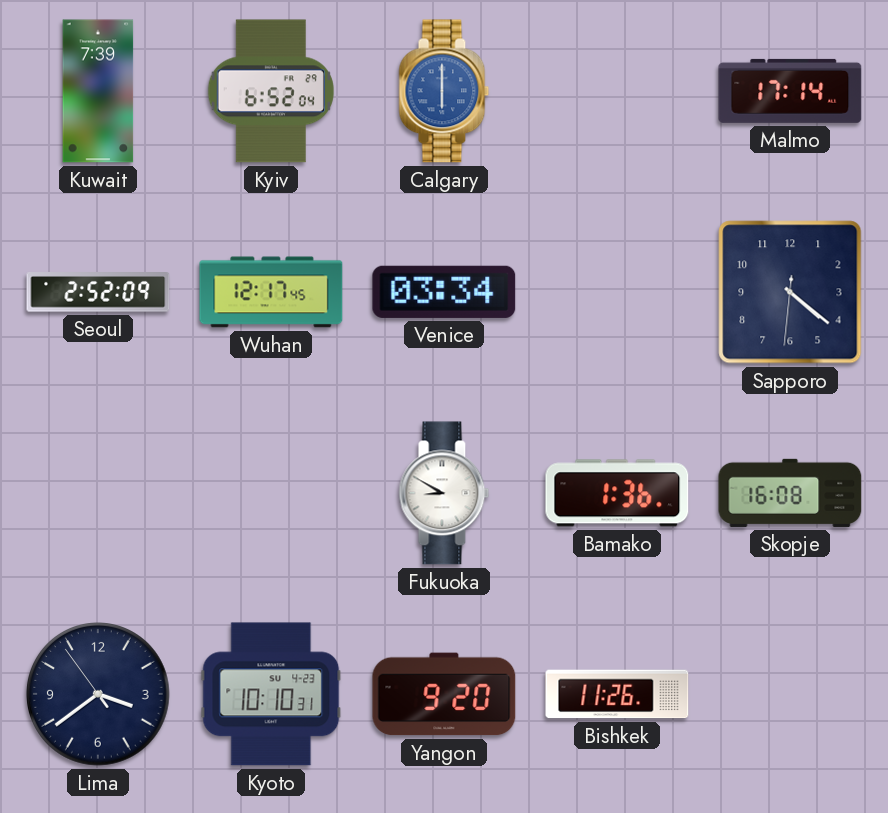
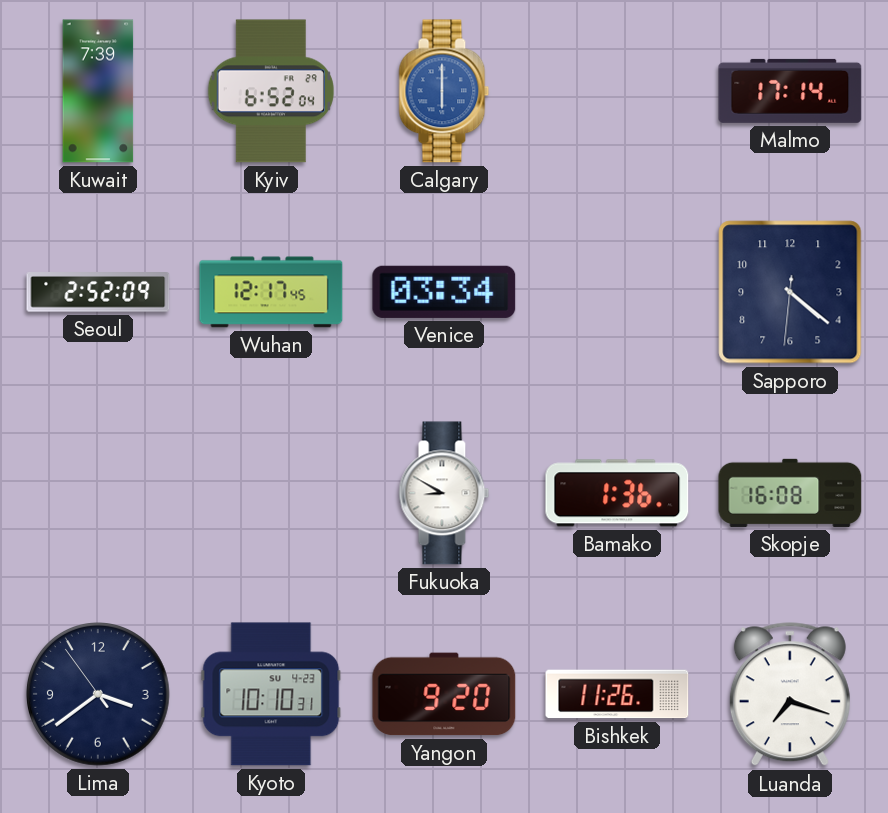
Luanda: none -> 7:18 (790, 695)
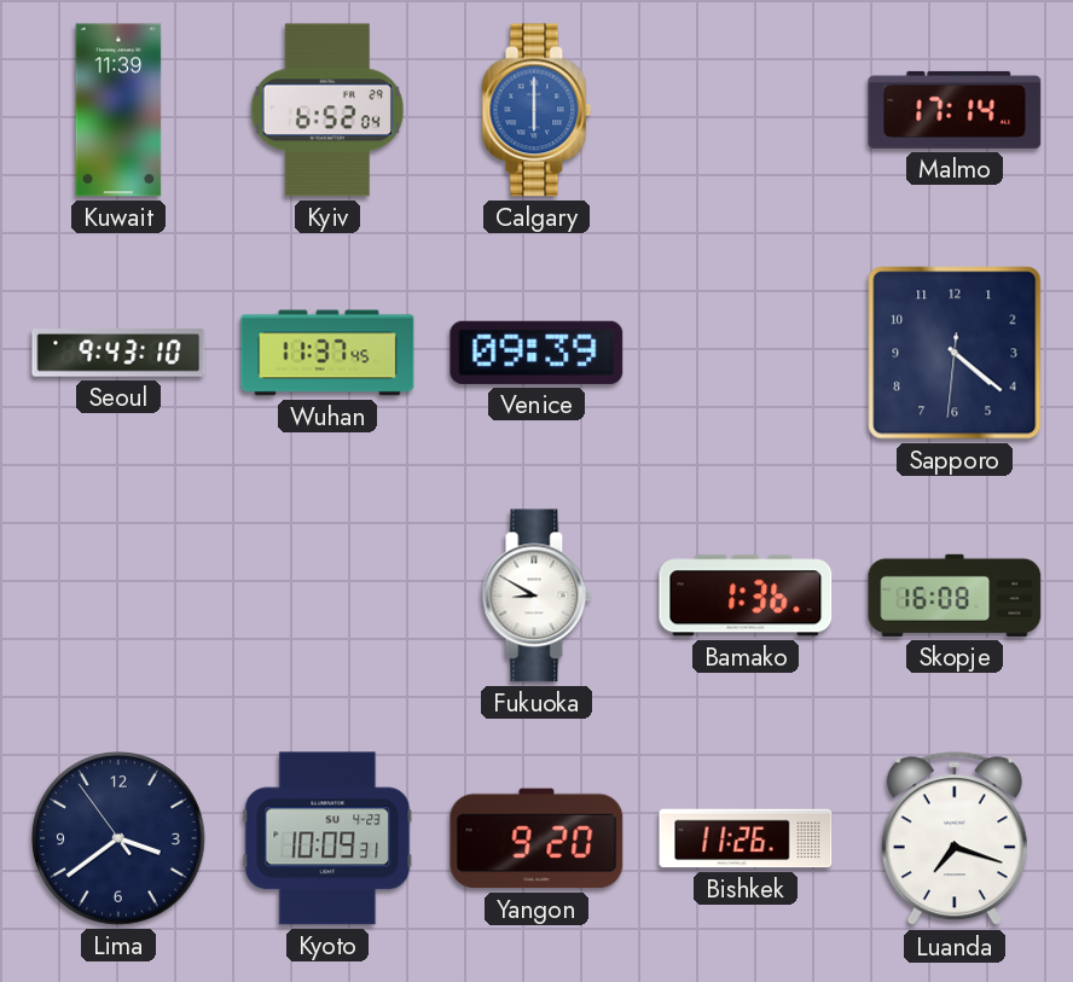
Kuwait: 7:39 -> 11:39 (118, 110)
Seoul: 2:52 -> 9:43 (118, 353)
Wuhan: 12:17 -> 11:37 (327, 353)
Venice: 03:34 -> 09:39 (536, 353)
Kyoto: 10:10 -> 10:09 (327, 838)
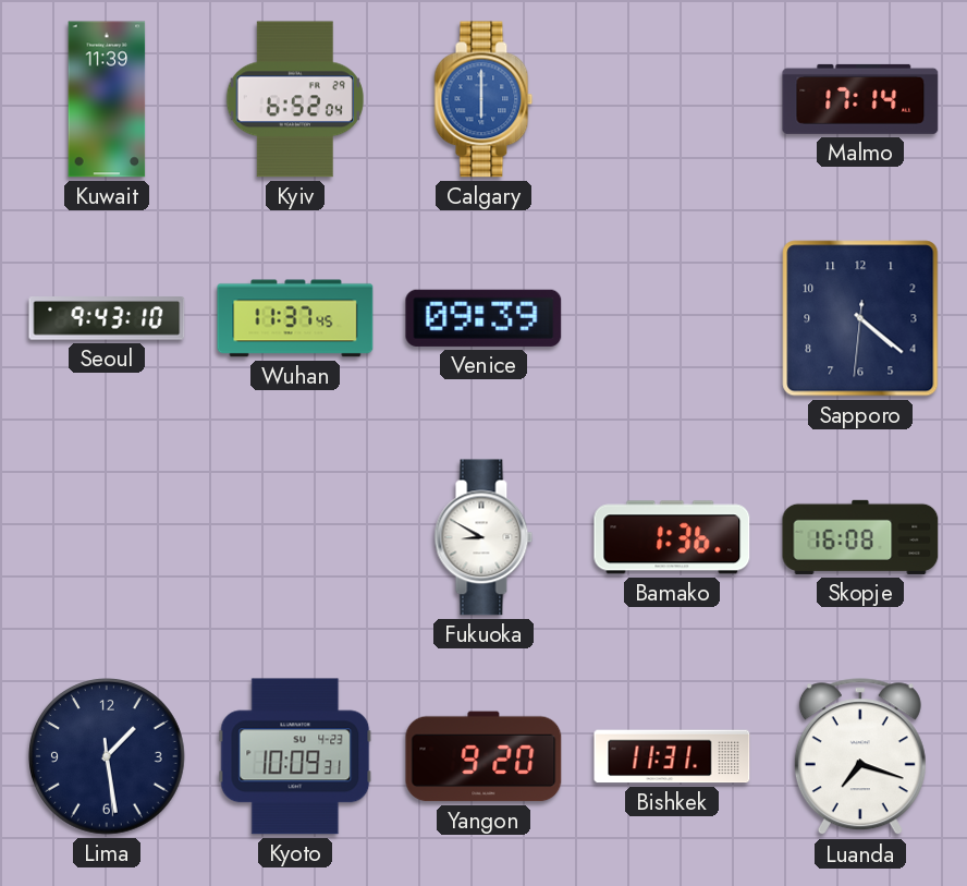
Lima: 3:38 -> 1:28 (107, 756)
Bishkek: 11:26 -> 11:31 (672, 756)
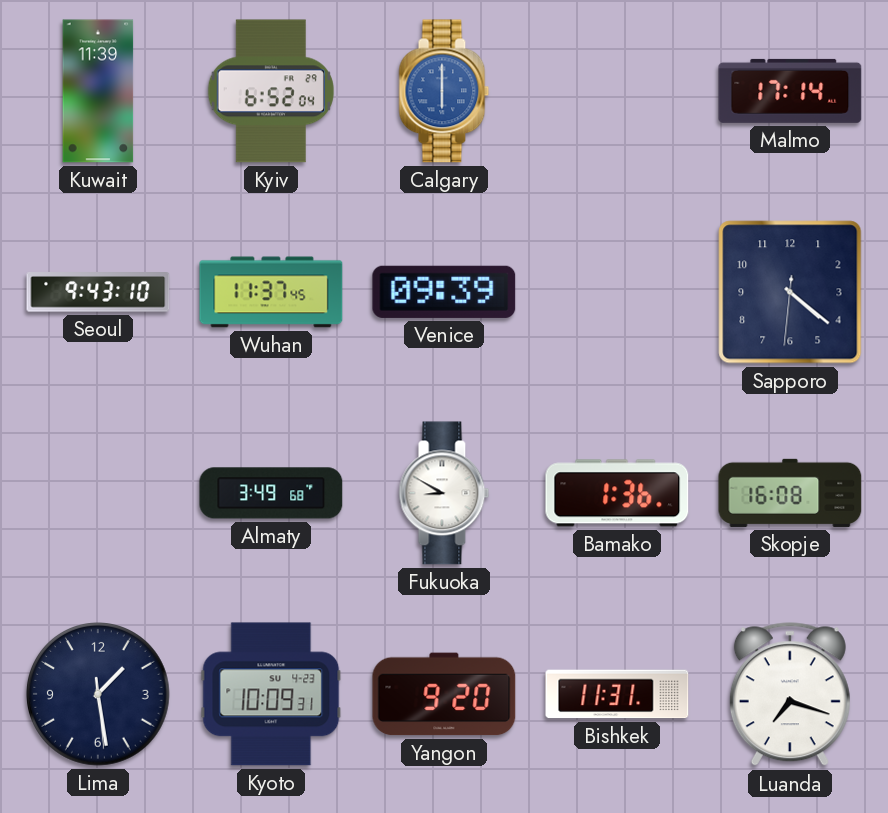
Almaty: none -> 3:49 (271, 493)
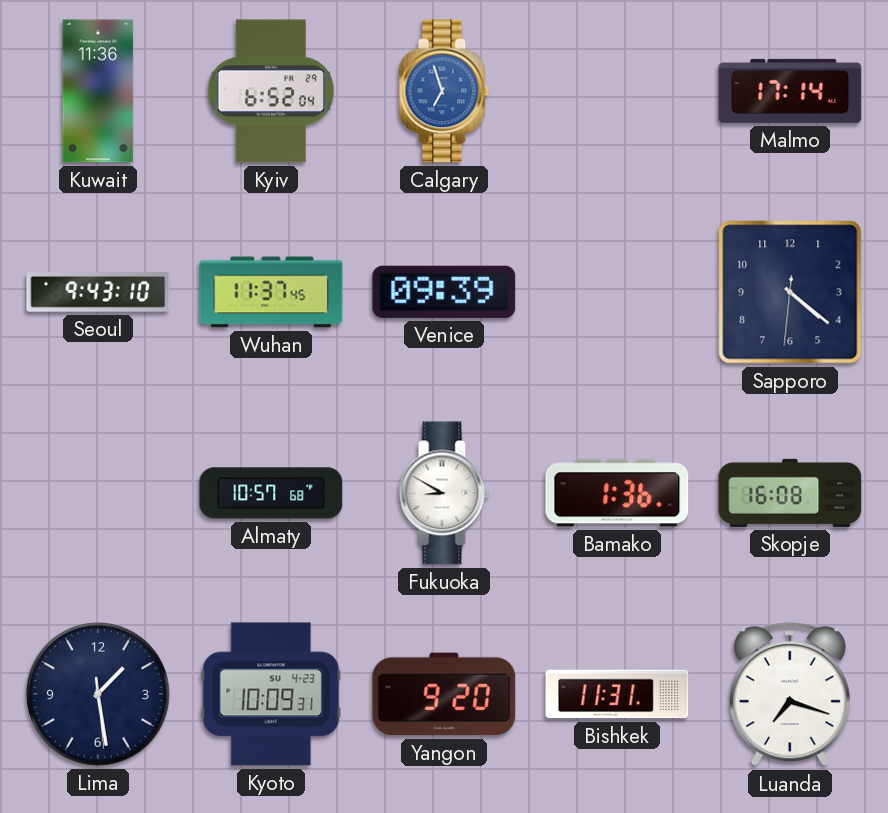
Kuwait: 11:39 -> 11:36 (98, 91)
Calgary: 6:00 -> 6:57 (444, 91)
Almaty: 3:49 -> 10:57 (271, 493)
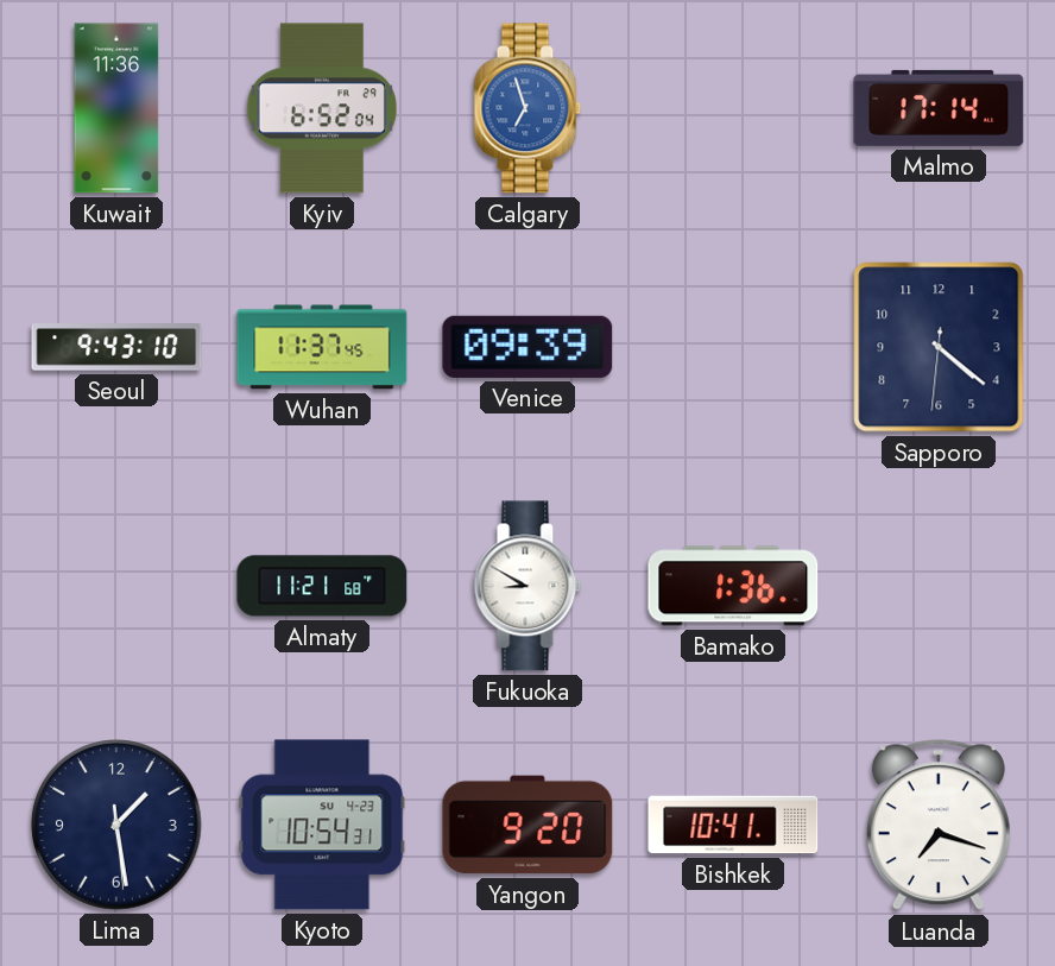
Almaty: 10:57 -> 11:21 (322, 586)
Skopje: 16:08 -> none (790, 493)
Kyoto: 10:09 -> 10:54 (322, 825)
Bishkek: 11:31 -> 10:41 (733, 825)
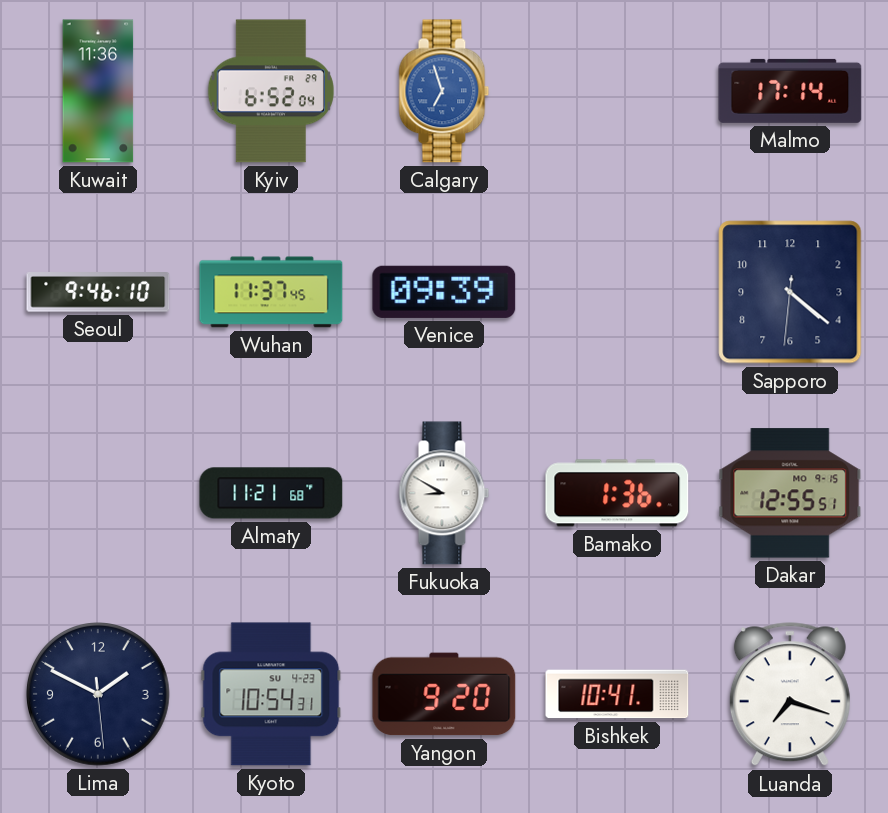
Seoul: 9:43 -> 9:46 (98, 292)
Dakar: none -> 12:55 (790, 493)
Lima: 1:28 -> 1:49 (98, 694)
